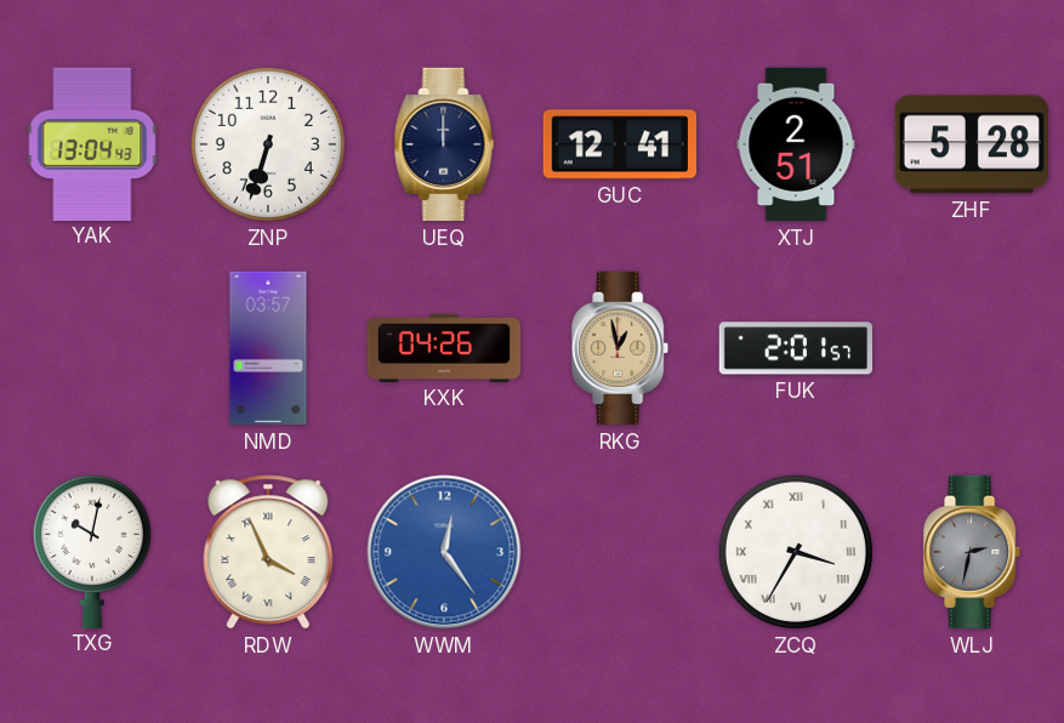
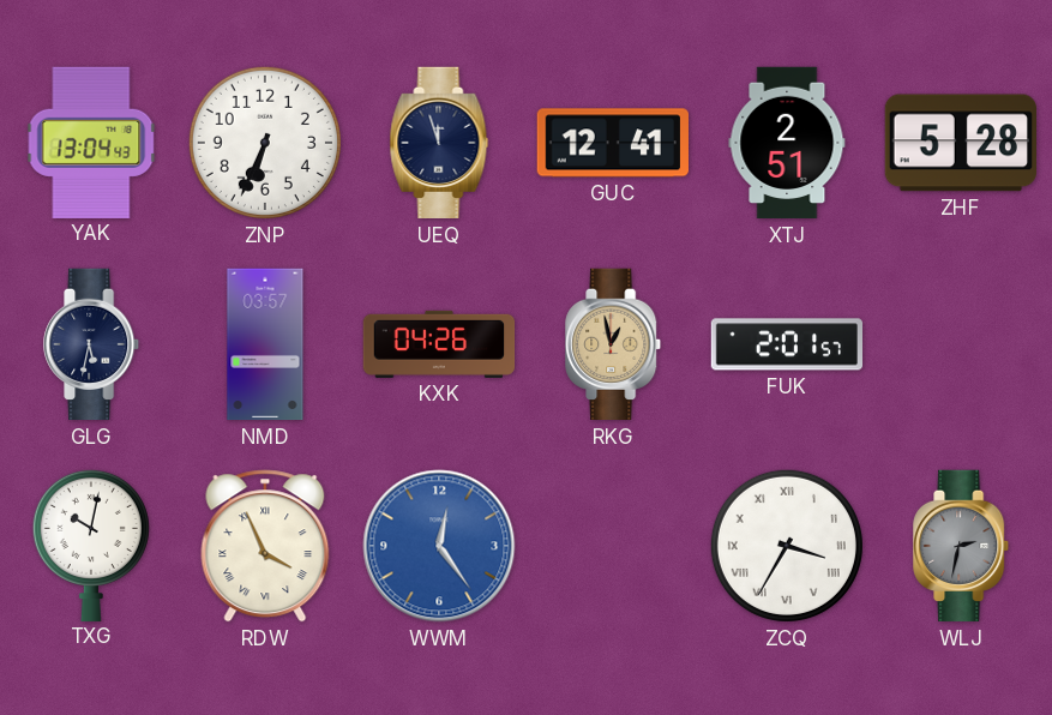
ZNP: 6:33 -> 6:34 (265, 143)
UEQ: 12:00 -> 11:57 (439, 143)
GLG: none -> 5:32 (92, 344)
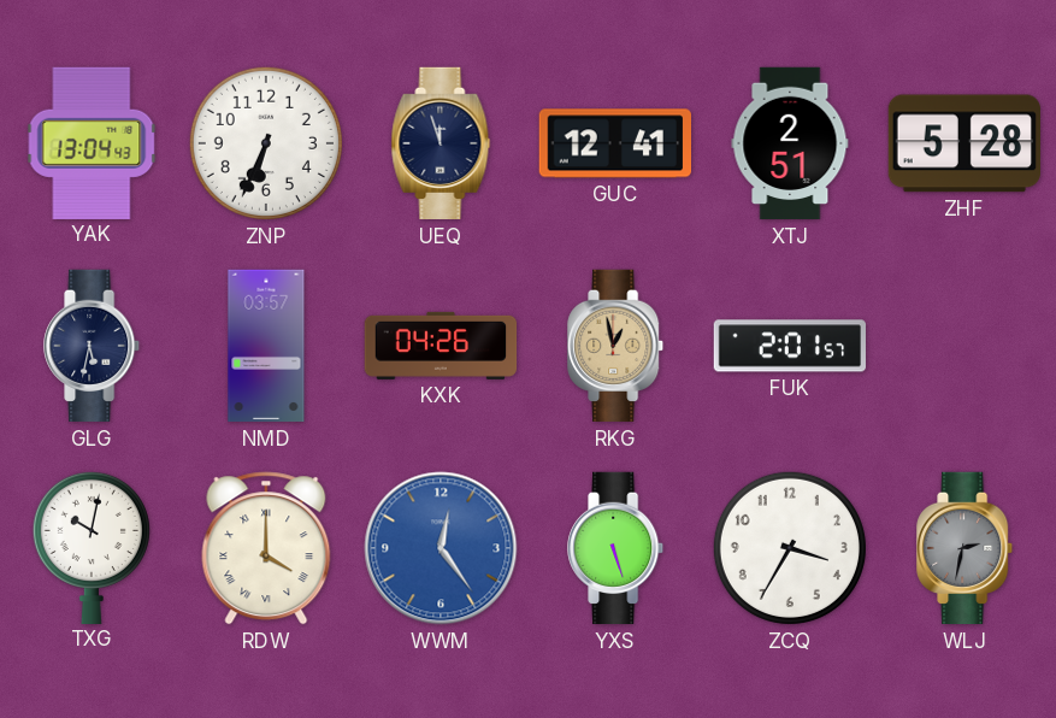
RDW: 3:56 -> 4:00 (266, 548)
YXS: none -> 5:27 (617, 548)
ZCQ numerals: Roman -> Arabic (790, 548)
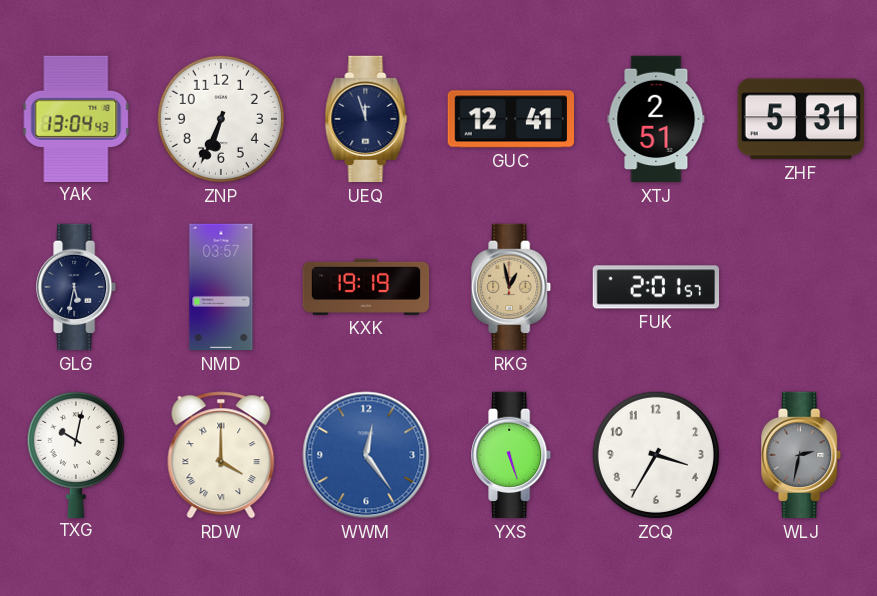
ZHF: 5:28 -> 5:31 (800, 119)
KXK: 04:26 -> 19:19 (366, 287)
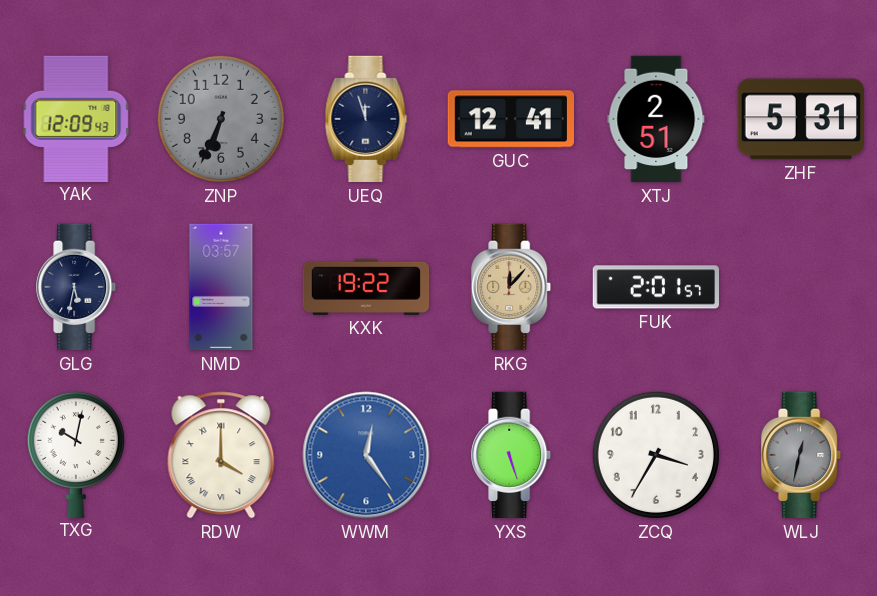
YAK: 13:04 -> 12:09 (76, 118)
ZNP dial: white -> grey (221, 119)
KXK: 19:19 -> 19:22 (366, 287)
RKG: 12:58 -> 12:07 (512, 287)
WLJ: 2:32 -> 12:32 (802, 455)
